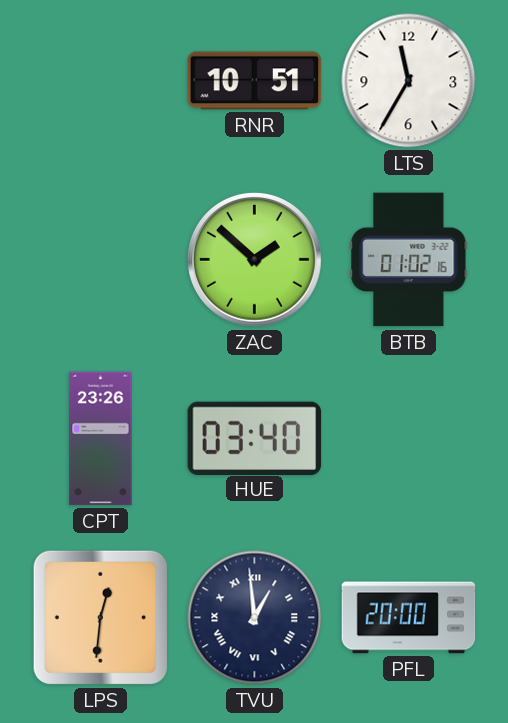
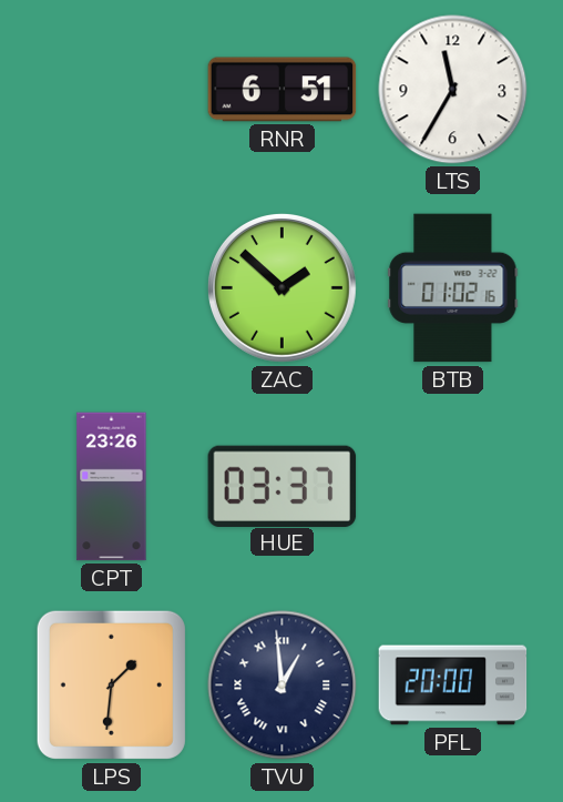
RNR: 10:51 -> 6:51 (283, 90)
HUE: 03:40 -> 03:37 (283, 486)
LPS: 12:31 -> 1:31 (111, 684)
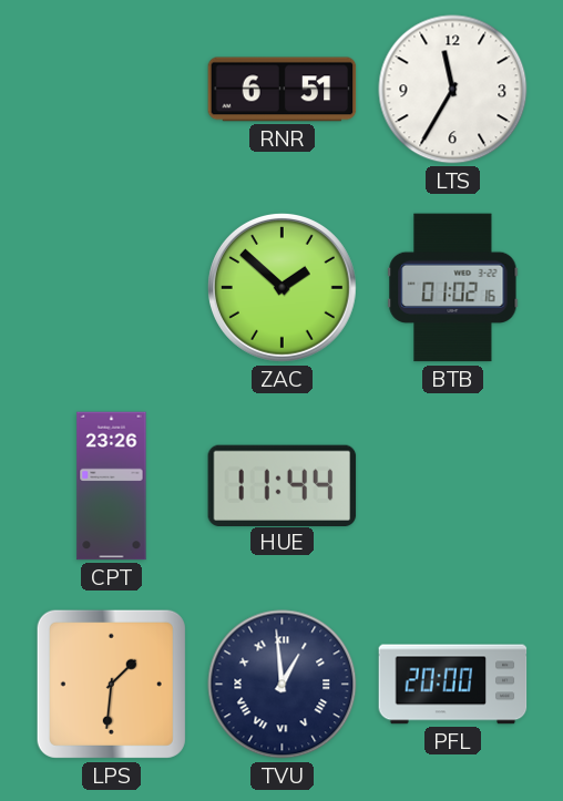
HUE: 03:37 -> 11:44 (283, 485)
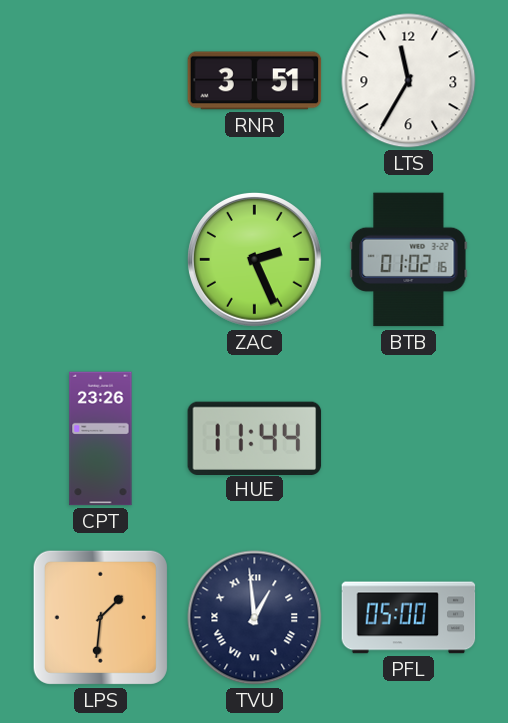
RNR: 6:51 -> 3:51 (255, 81)
ZAC: 1:52 -> 2:26 (254, 259)
PFL: 20:00 -> 05:00 (409, 618)
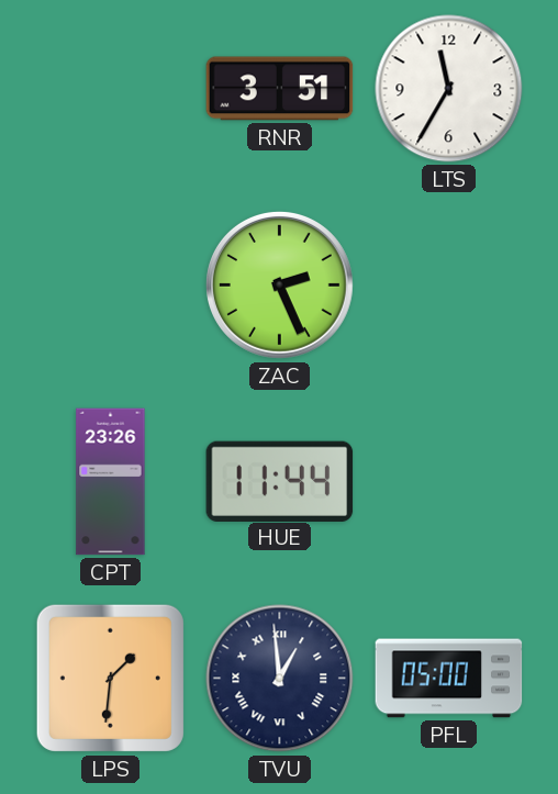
BTB: 01:02 -> none (409, 260)
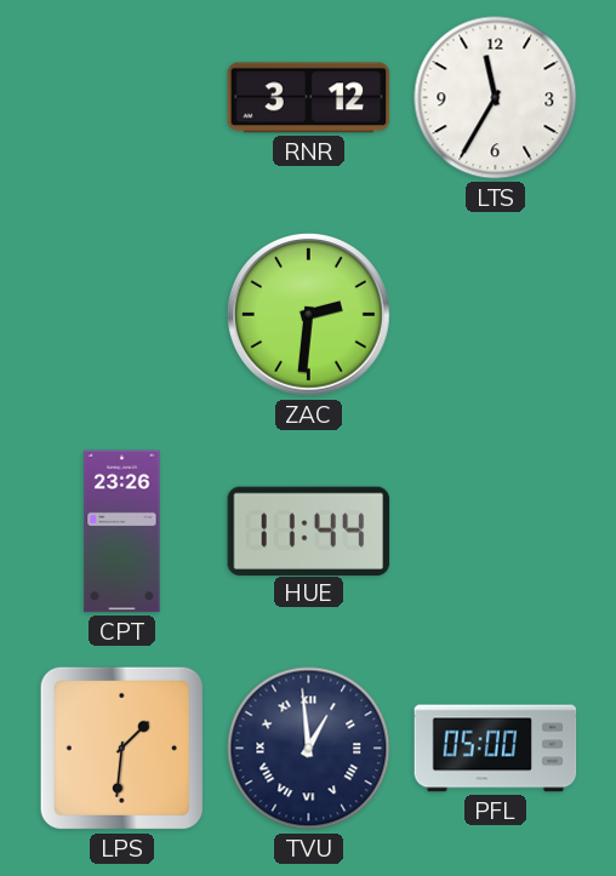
RNR: 3:51 -> 3:12 (309, 98)
ZAC: 2:26 -> 2:31 (308, 314)
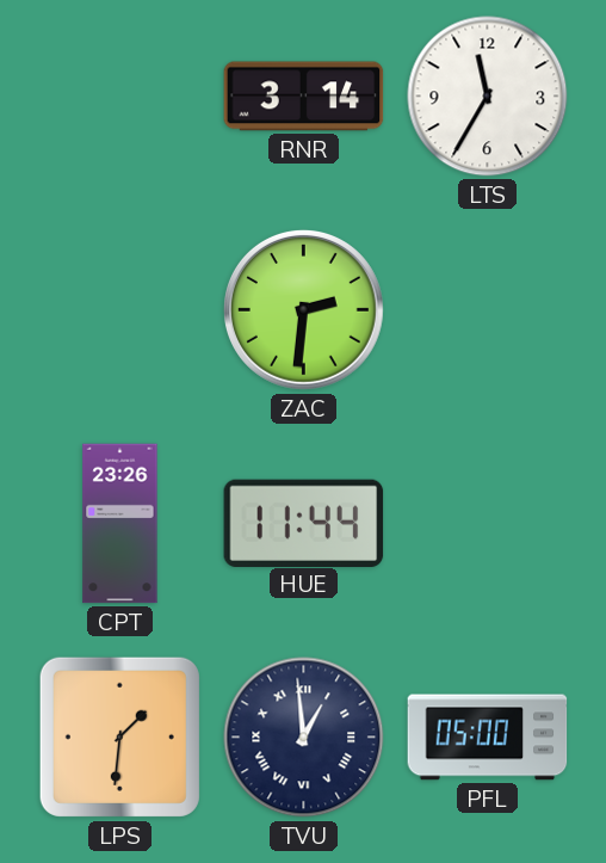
RNR: 3:12 -> 3:14 (304, 97)
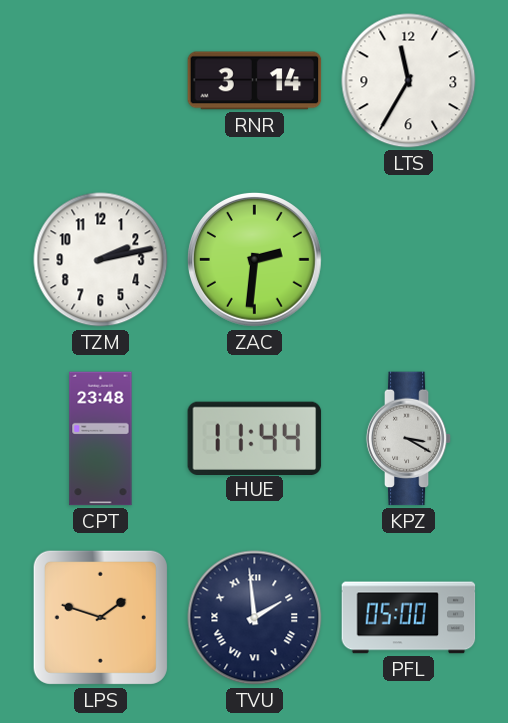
TZM: none -> 2:13 (101, 260)
CPT: 23:26 -> 23:48 (101, 439)
KPZ: none -> 3:20 (409, 439)
LPS: 1:31 -> 1:48 (100, 617)
TVU: 12:59 -> 1:59 (255, 618)
